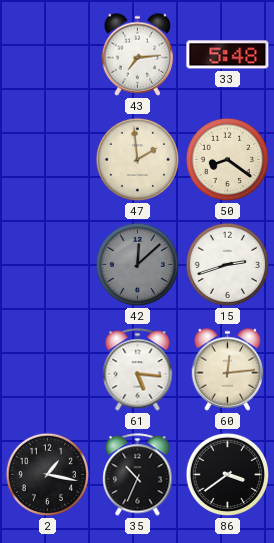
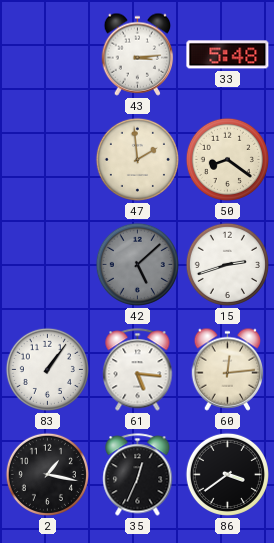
43: 7:14 -> 3:14 (138, 54)
42: 12:08 -> 5:08 (137, 264)
83: none -> 1:06 (47, 369)
35: 10:34 -> 12:34 (138, 475)
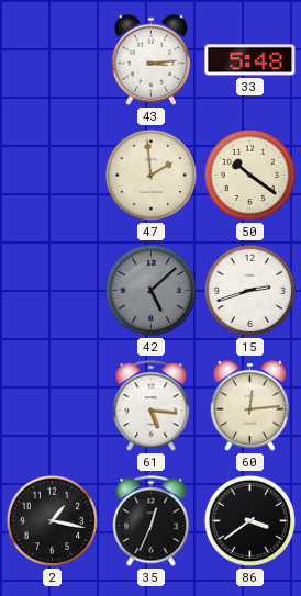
50: 8:21 -> 10:21 (249, 175)
83: 1:06 -> none (47, 369)
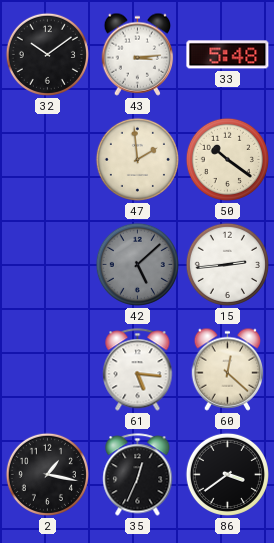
32: none -> 10:09 (47, 54)
15: 2:42 -> 2:44 (227, 264)
60: 12:14 -> 12:22 (228, 369)
